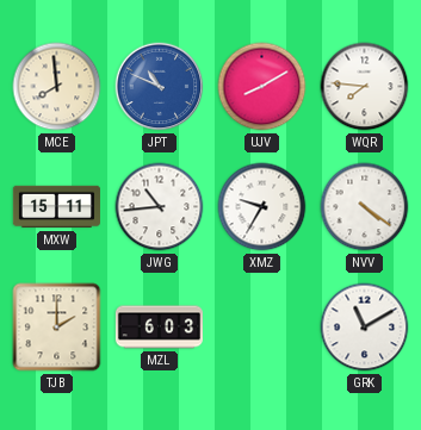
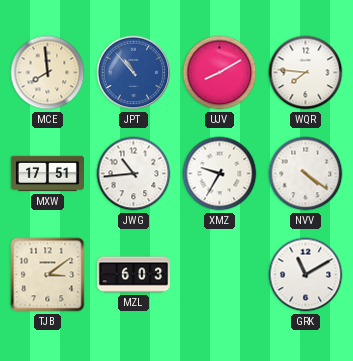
JPT: 10:49 -> 10:53 (134, 73)
MXW: 15:11 -> 17:51 (47, 174)
TJB: 2:00 -> 3:09 (48, 275)
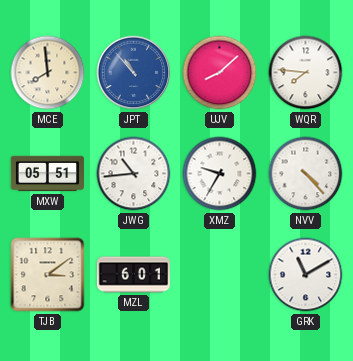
UJV: 8:10 -> 8:08 (220, 73)
MXW: 17:51 -> 05:51 (47, 174)
NVV: 4:21 -> 4:23 (306, 174)
MZL: 6:03 -> 6:01 (133, 275)
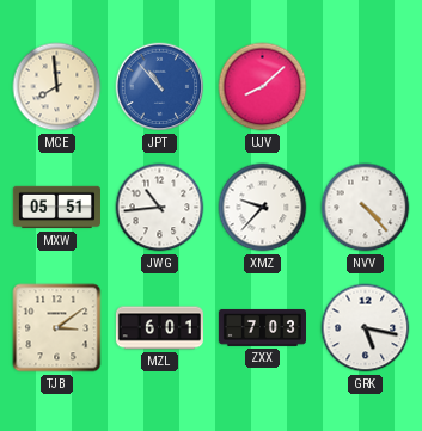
WQR: 7:46 -> none (306, 73)
XMZ: 9:35 -> 9:37 (263, 208)
ZXX: none -> 7:03 (262, 327)
GRK: 11:10 -> 5:17 (366, 328)
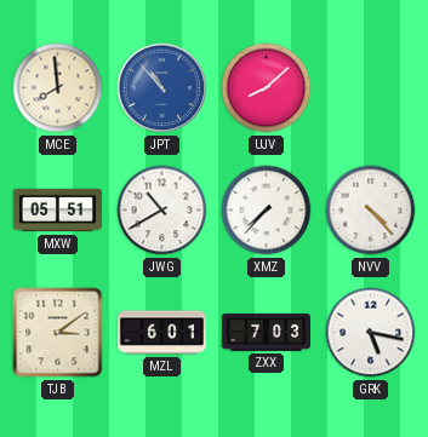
JWG: 10:44 -> 10:40 (162, 211)
XMZ: 9:37 -> 7:37 (267, 211)
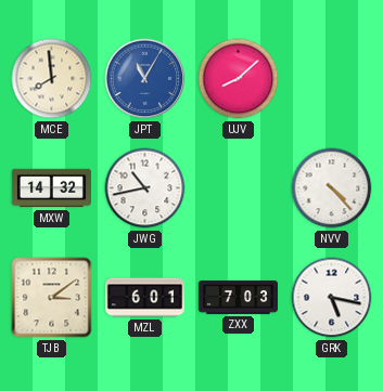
JPT: 10:53 -> 11:05 (145, 79)
MXW: 05:51 -> 14:32 (51, 188)
JWG: 10:40 -> 10:43 (145, 188)
XMZ: 7:37 -> none (267, 211)
